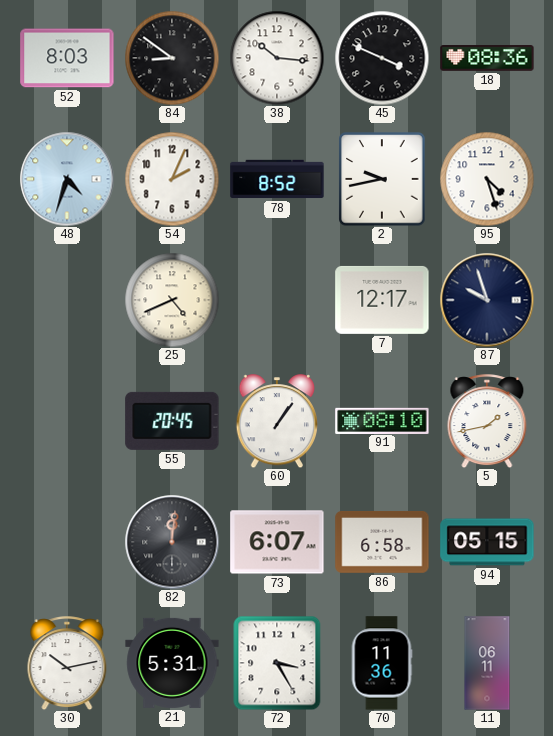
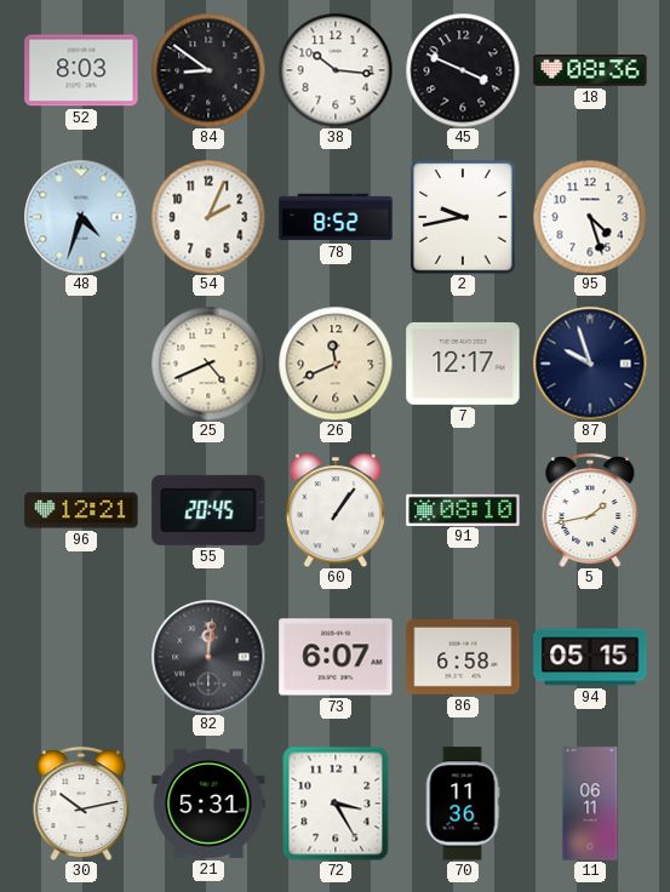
26: none -> 11:41 (336, 364)
96: none -> 12:21 (81, 510)
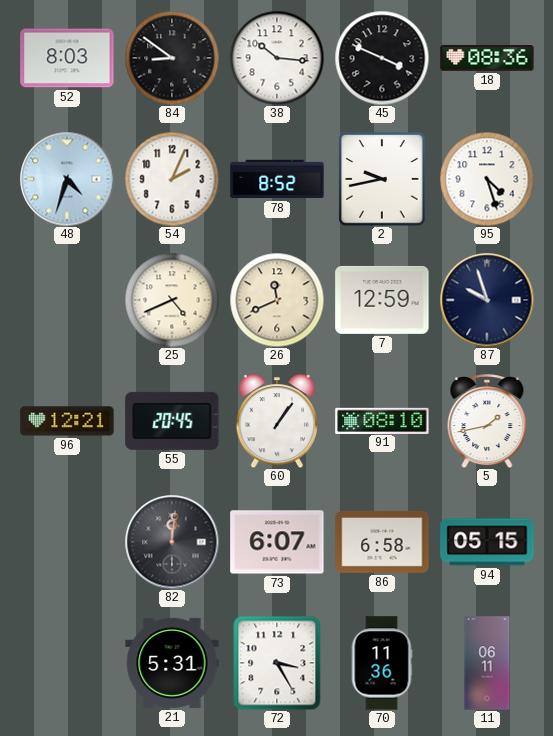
7: 12:17 -> 12:59 (382, 300)
30: 10:13 -> none (81, 804)
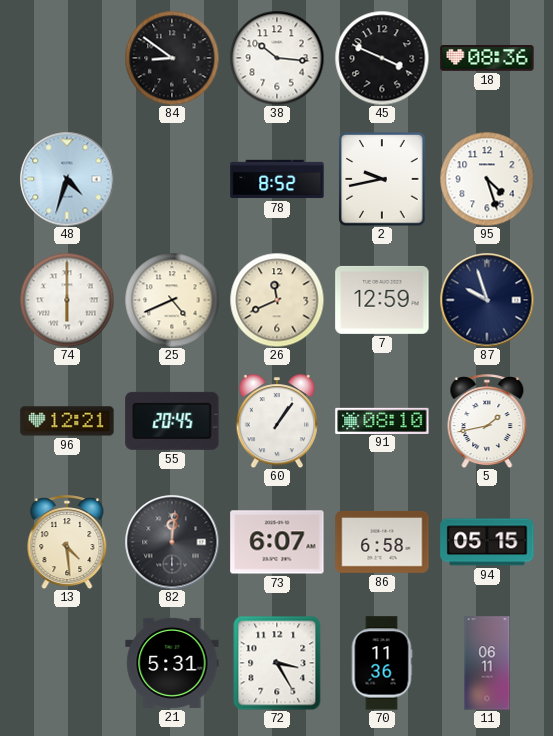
52: 8:03 -> none (67, 58)
54: 2:04 -> none (172, 179)
74: none -> 6:00 (67, 300)
13: none -> 4:29 (67, 542)
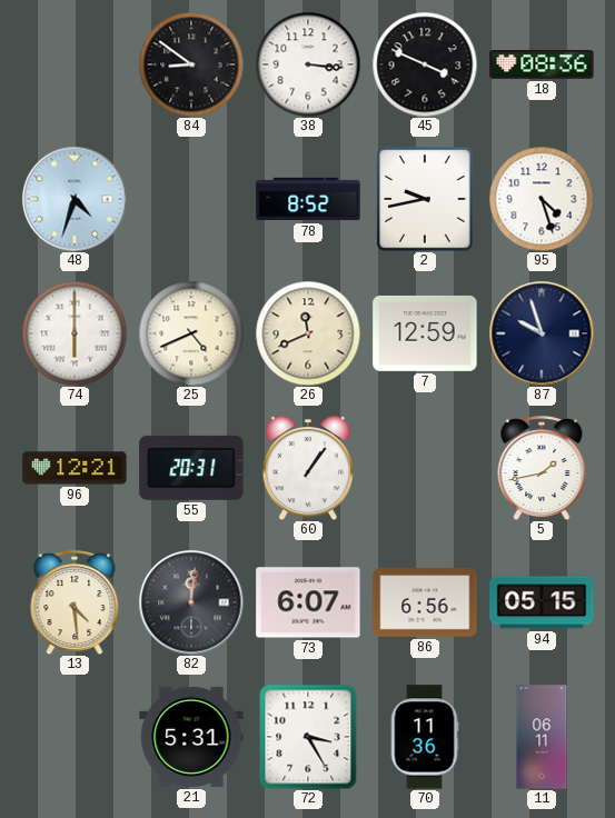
38: 10:16 -> 3:16 (308, 64)
55: 20:45 -> 20:31 (191, 468)
91: 08:10 -> none (382, 420)
86: 6:58 -> 6:56 (425, 603)
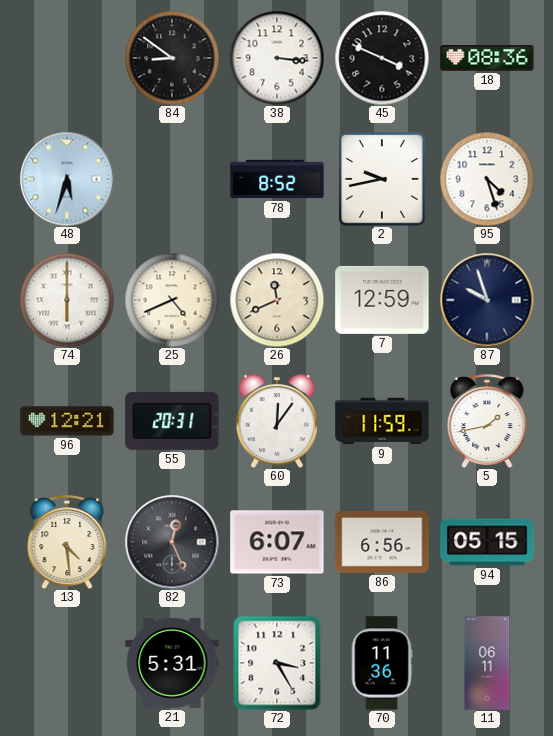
48: 4:33 -> 5:33 (67, 179)
60: 1:06 -> 12:06 (276, 421)
9: none -> 11:59 (382, 421)
82: 12:01 -> 12:26 (172, 542)
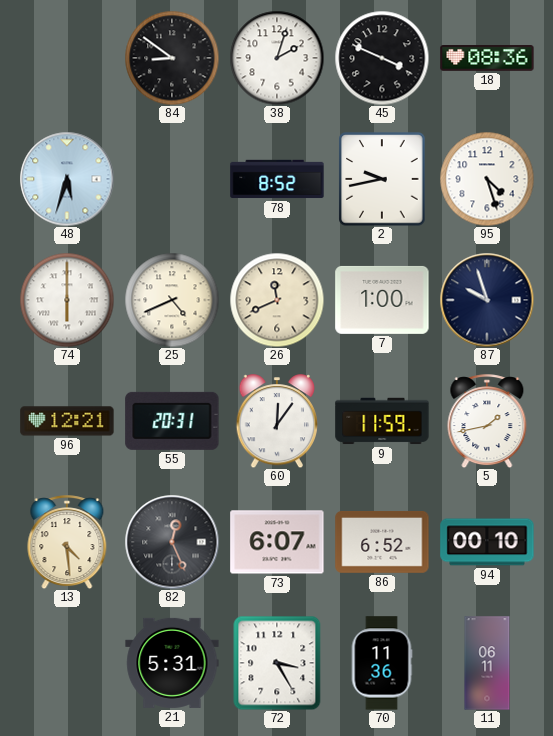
38: 3:16 -> 2:03 (277, 58)
7: 12:59 -> 1:00 (382, 300)
86: 6:56 -> 6:52 (382, 543)
94: 05:15 -> 00:10 (487, 542)
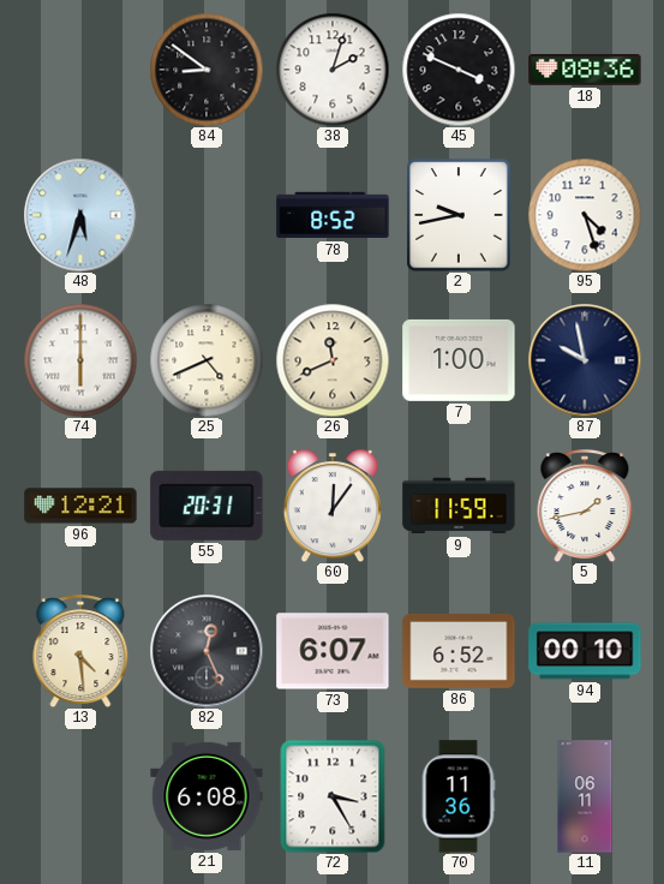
87: 9:57 -> 9:58 (585, 360)
21: 5:31 -> 6:08 (207, 796)
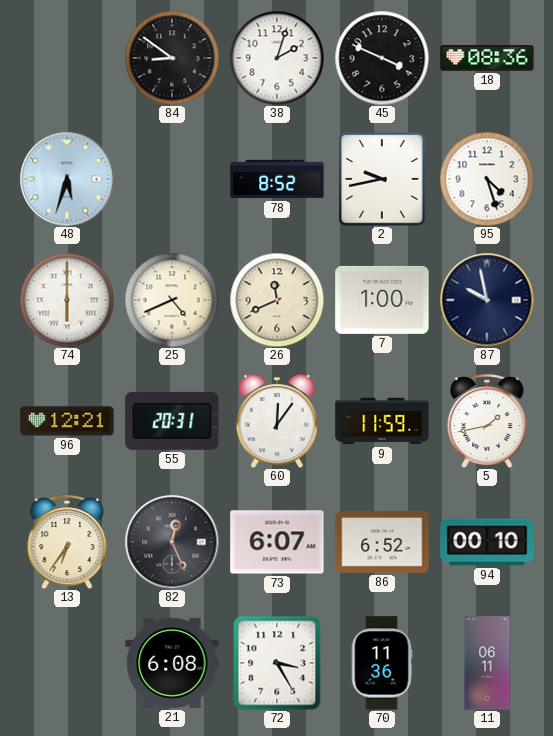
13: 4:29 -> 6:36 (67, 542)
